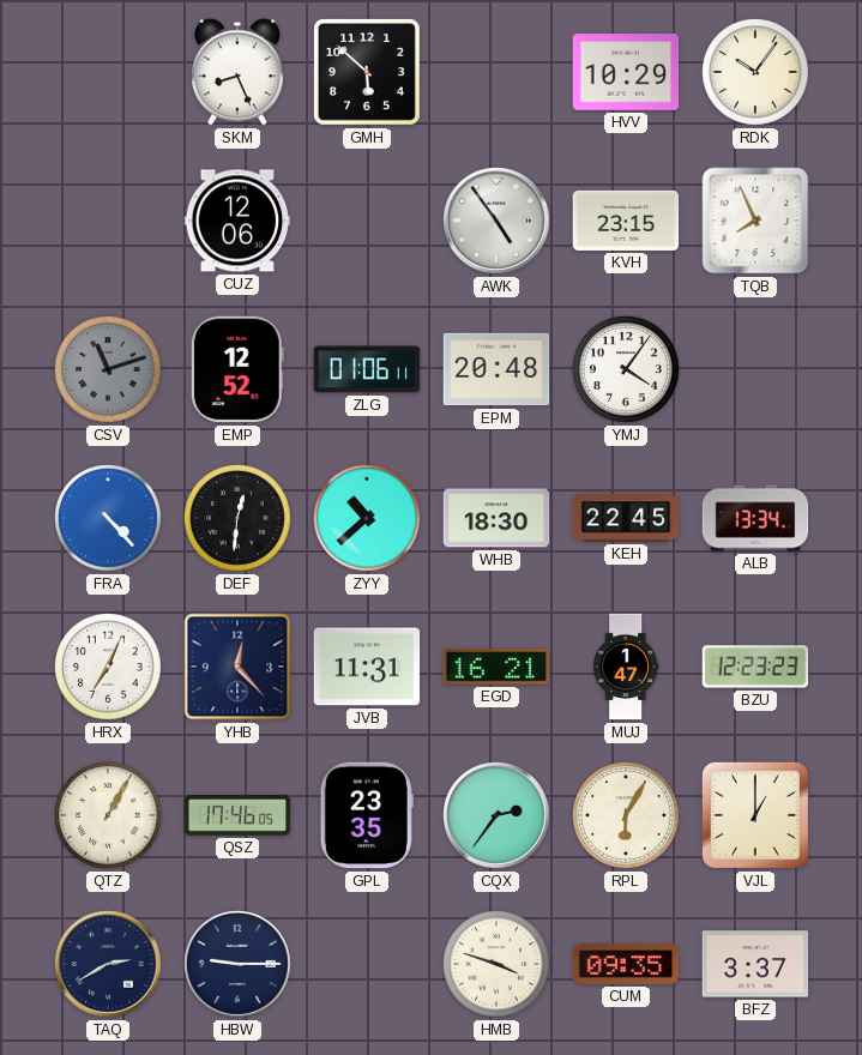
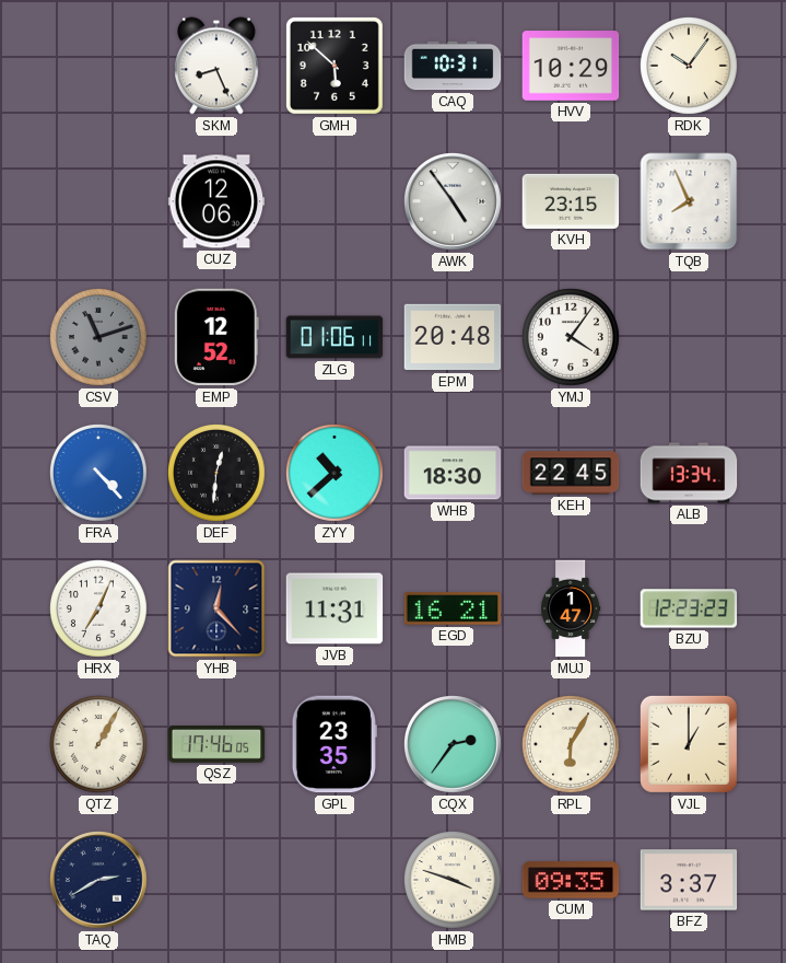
CAQ: none -> 10:31 (453, 66)
HBW: 9:15 -> none (239, 965)
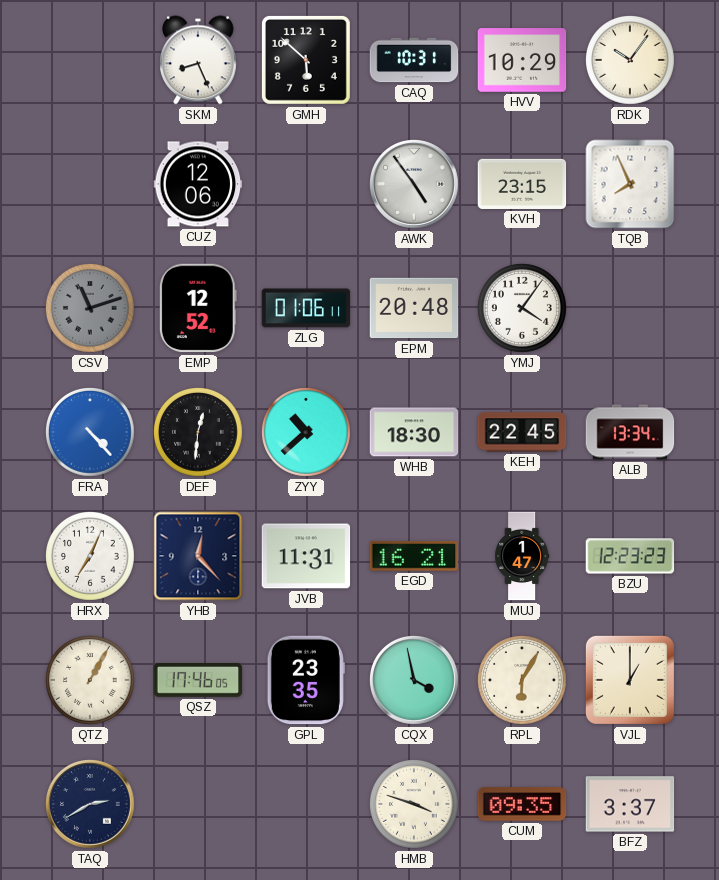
CQX: 2:36 -> 3:58 (415, 681)
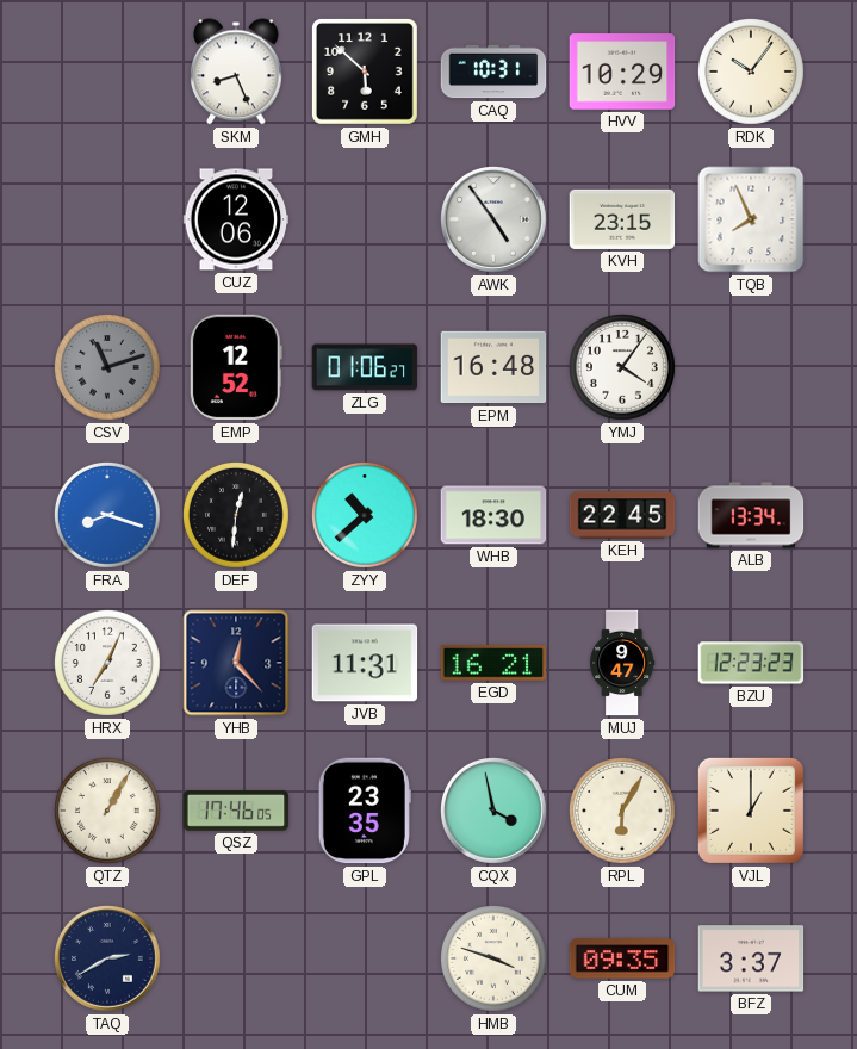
ZLG: 01:06:11 -> 01:06:27 (365, 367)
EPM: 20:48 -> 16:48 (493, 367)
FRA: 4:23 -> 8:18 (108, 516)
MUJ: 1:47 -> 9:47 (622, 663)
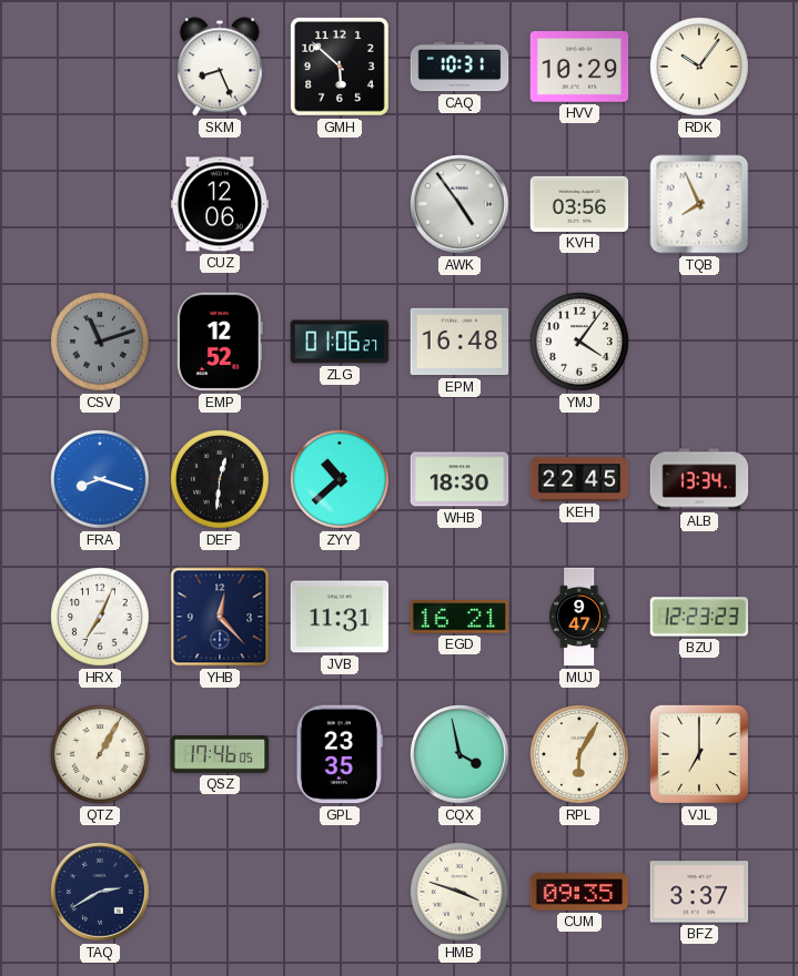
KVH: 23:15 -> 03:56 (579, 204)
VJL: 1:00 -> 7:00 (699, 754)
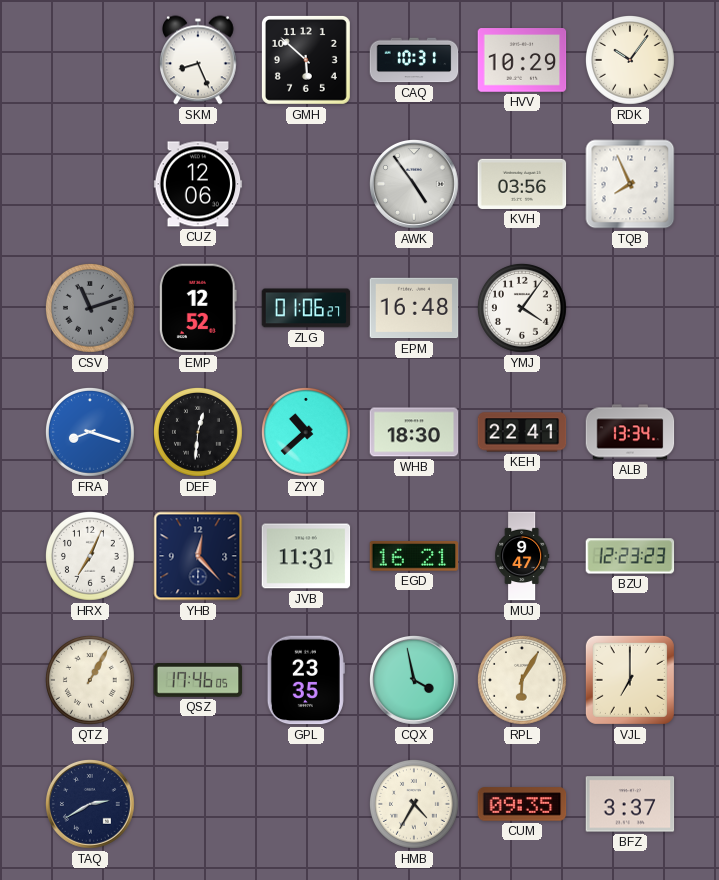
KEH: 22:45 -> 22:41 (522, 432)
HMB: 3:48 -> 4:35 (415, 805)
